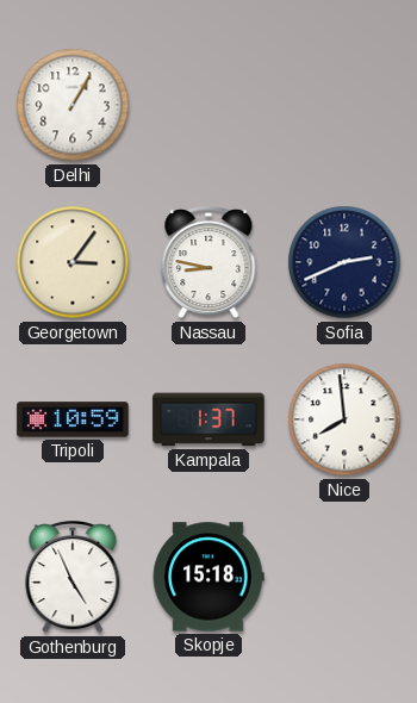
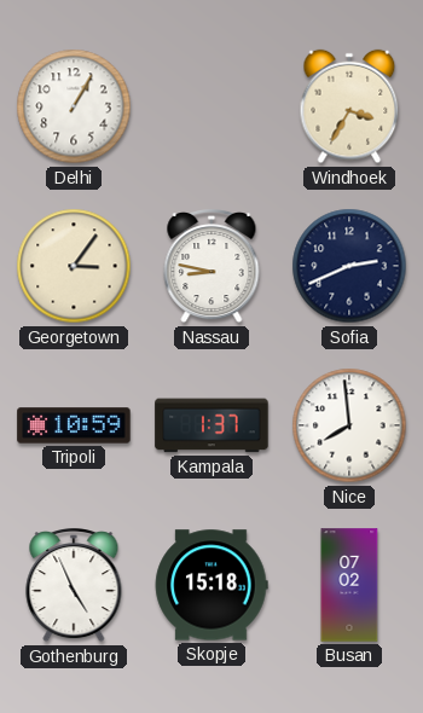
Windhoek: none -> 3:35 (349, 106)
Busan: none -> 07:02 (349, 585)
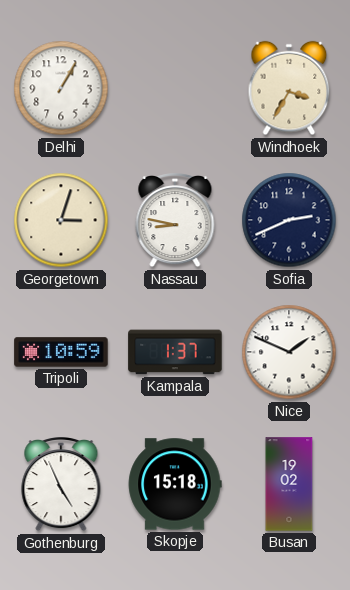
Georgetown: 3:06 -> 3:03 (61, 220)
Nice: 7:59 -> 1:49 (289, 352)
Busan: 07:02 -> 19:02 (289, 484)
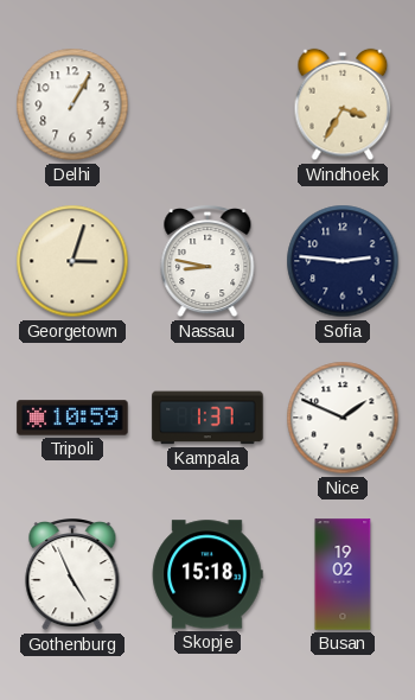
Sofia: 2:41 -> 2:46 (343, 261)
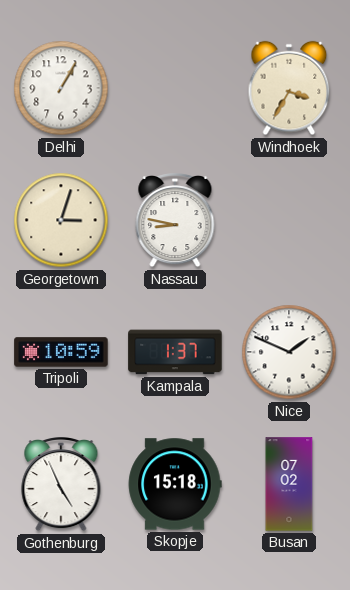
Sofia: 2:46 -> none (343, 261)
Busan: 19:02 -> 07:02 (289, 484)
